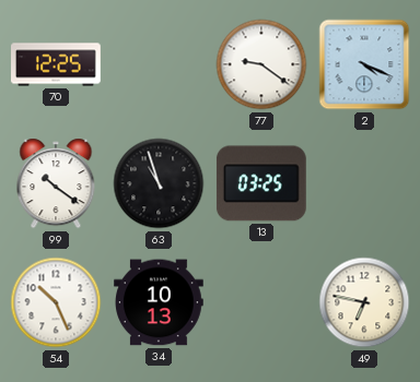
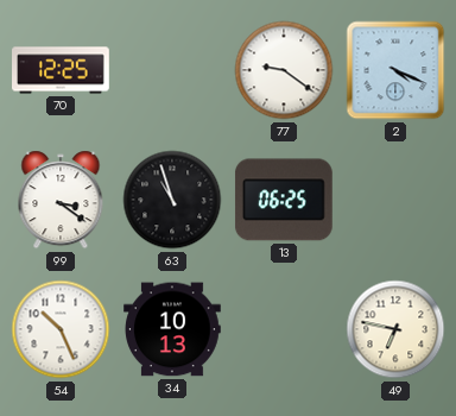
99: 10:21 -> 3:21 (61, 200)
13: 03:25 -> 06:25 (284, 200)
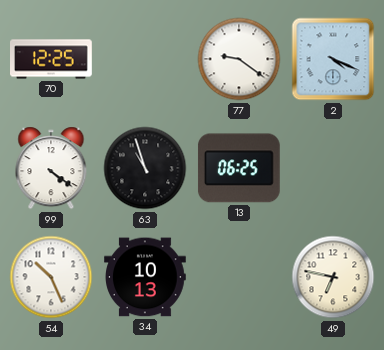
99: 3:21 -> 4:21 (51, 168)
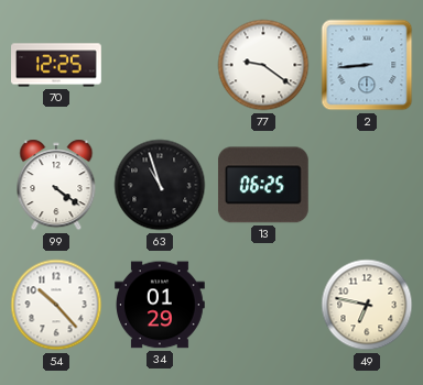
2: 4:19 -> 8:44 (367, 65)
54: 10:26 -> 10:23 (56, 305)
34: 10:13 -> 01:29 (161, 305)
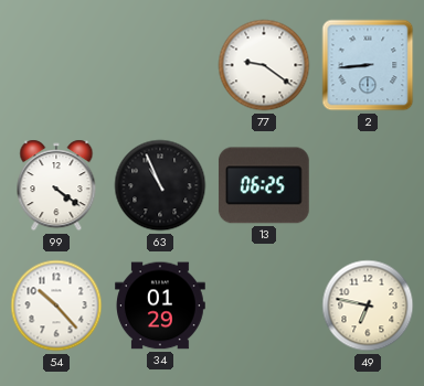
70: 12:25 -> none (57, 65)
63: 10:57 -> 10:56 (160, 185)
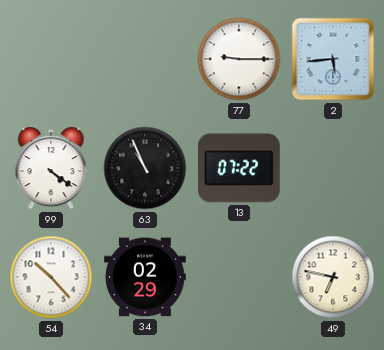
77: 9:21 -> 9:15 (239, 59)
2: 8:44 -> 5:44 (333, 59)
13: 06:25 -> 07:22 (239, 168)
34: 01:29 -> 02:29 (146, 277)
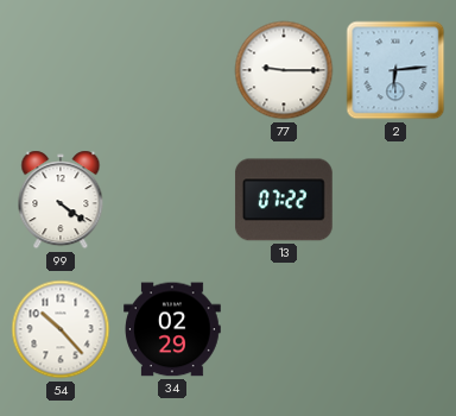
2: 5:44 -> 6:14 (395, 70)
63: 10:56 -> none (145, 168)
49: 6:47 -> none (333, 277)
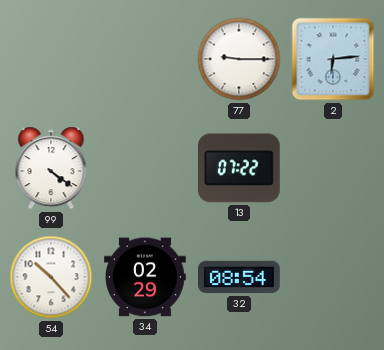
32: none -> 08:54 (240, 277)
